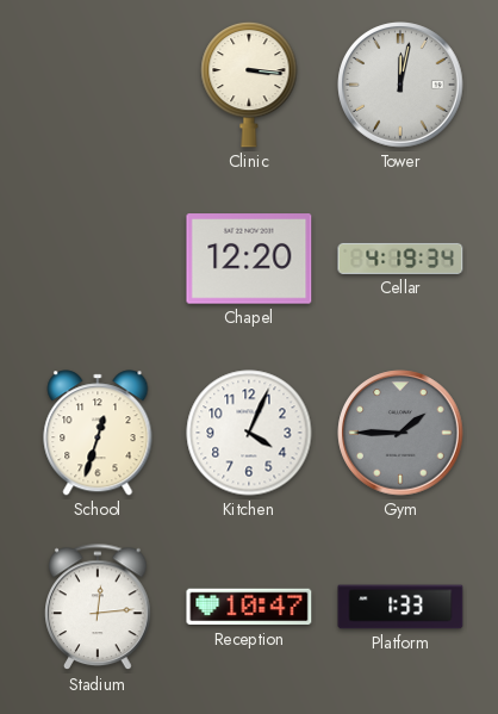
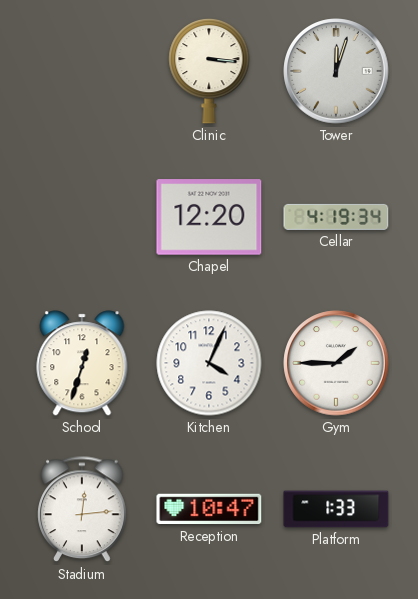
Tower: 12:02 -> 12:03 (336, 71)
Gym dial: grey -> white (336, 363)
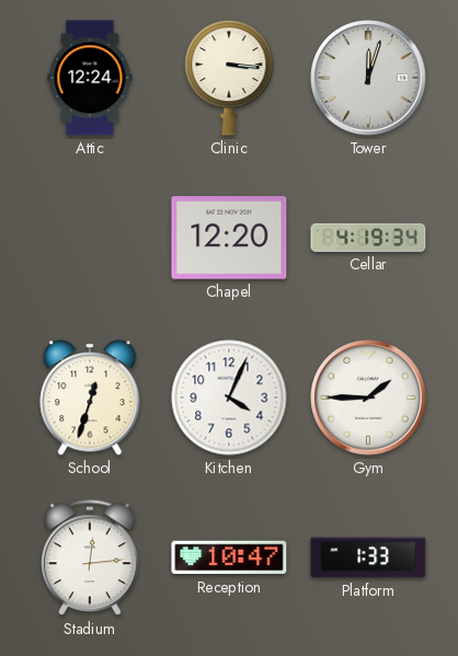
Attic: none -> 12:24 (90, 78)
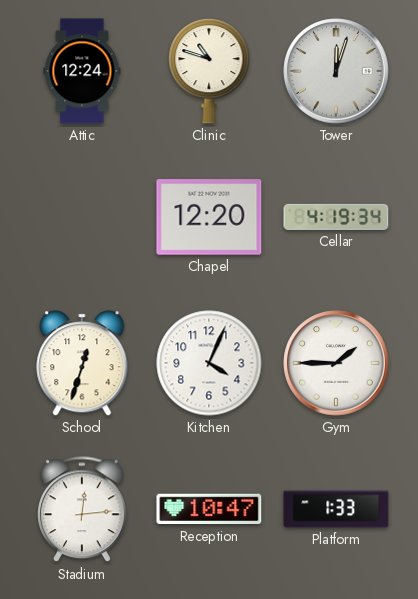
Clinic: 3:16 -> 10:48 (209, 71)
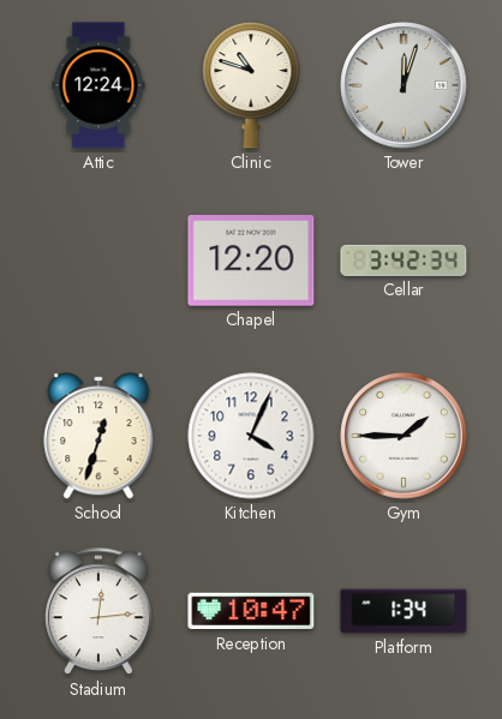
Cellar: 4:19 -> 3:42 (404, 260)
Platform: 1:33 -> 1:34 (404, 611)
